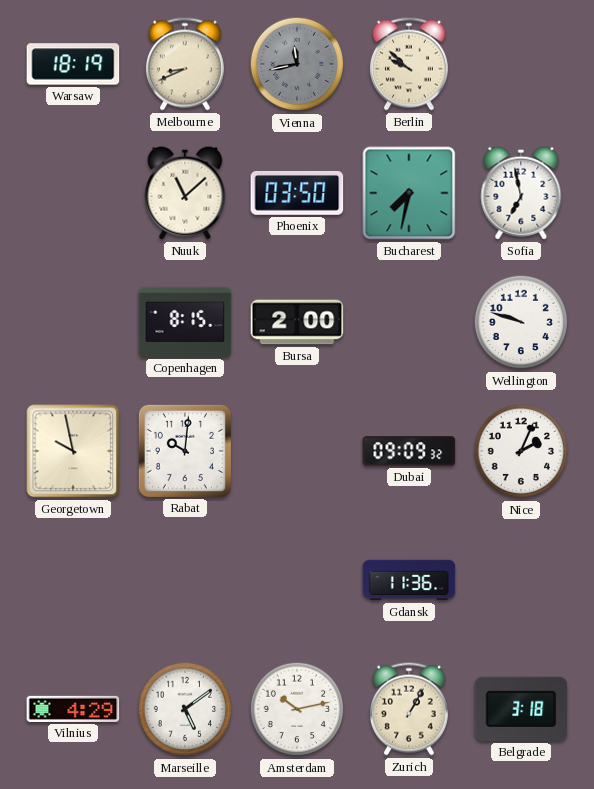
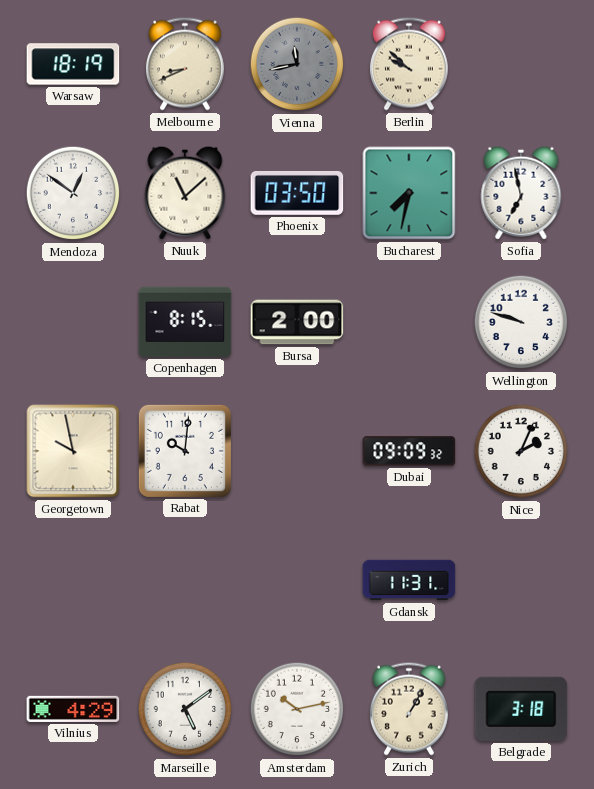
Mendoza: none -> 12:51 (73, 193)
Gdansk: 11:36 -> 11:31 (409, 580)
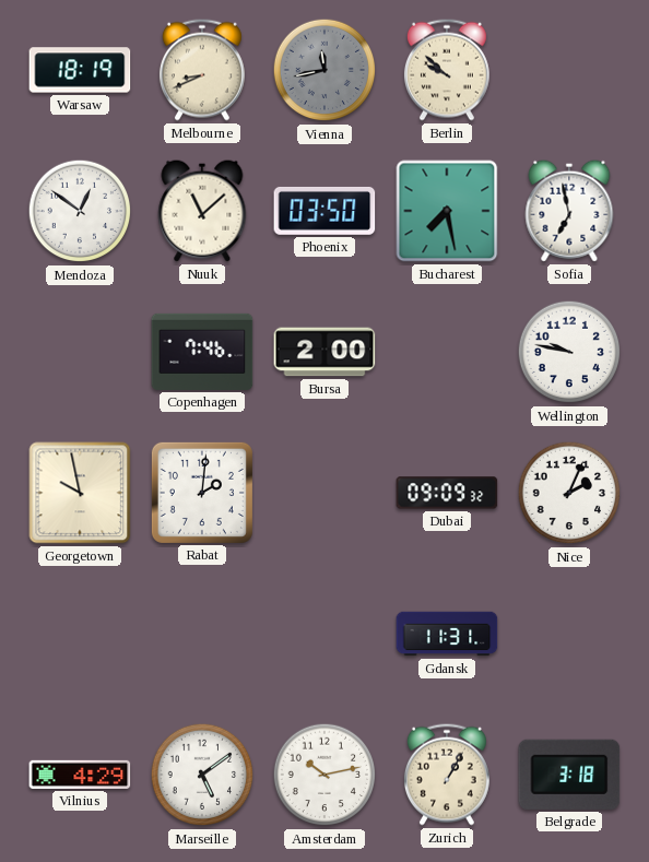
Bucharest: 7:32 -> 7:28 (447, 211)
Copenhagen: 8:15 -> 7:46 (202, 352)
Wellington: 9:48 -> 9:47 (569, 352)
Rabat: 10:01 -> 2:01 (202, 493)
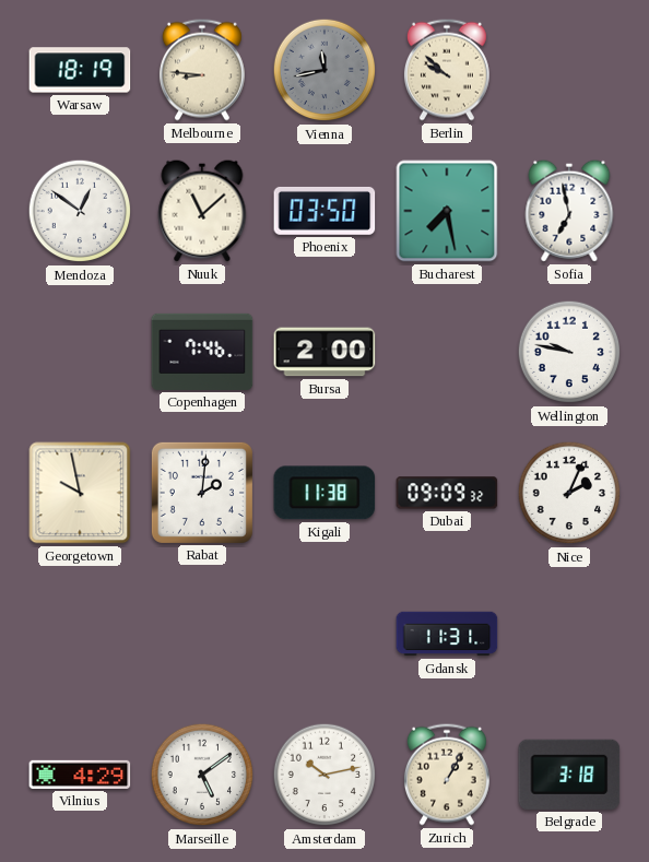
Melbourne: 8:41 -> 8:46 (202, 70)
Kigali: none -> 11:38 (324, 493)
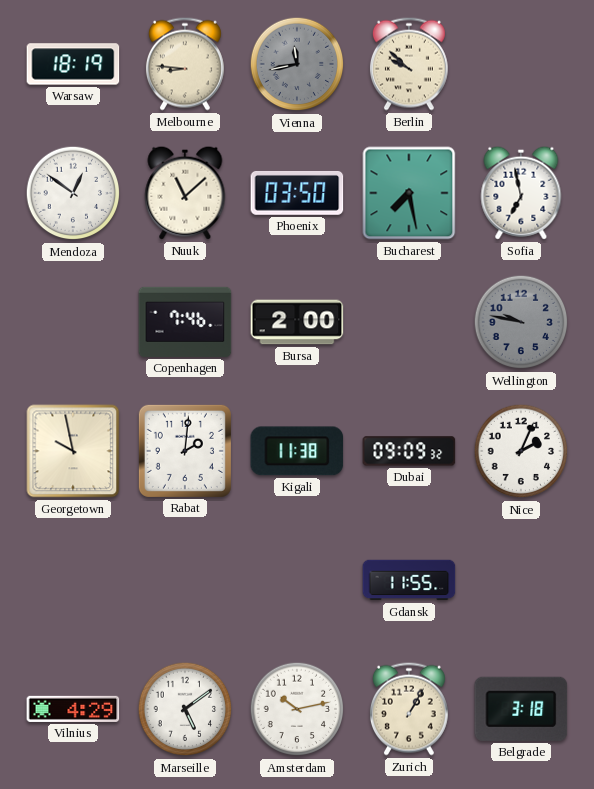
Wellington dial: white -> grey (521, 322)
Gdansk: 11:31 -> 11:55 (409, 580)
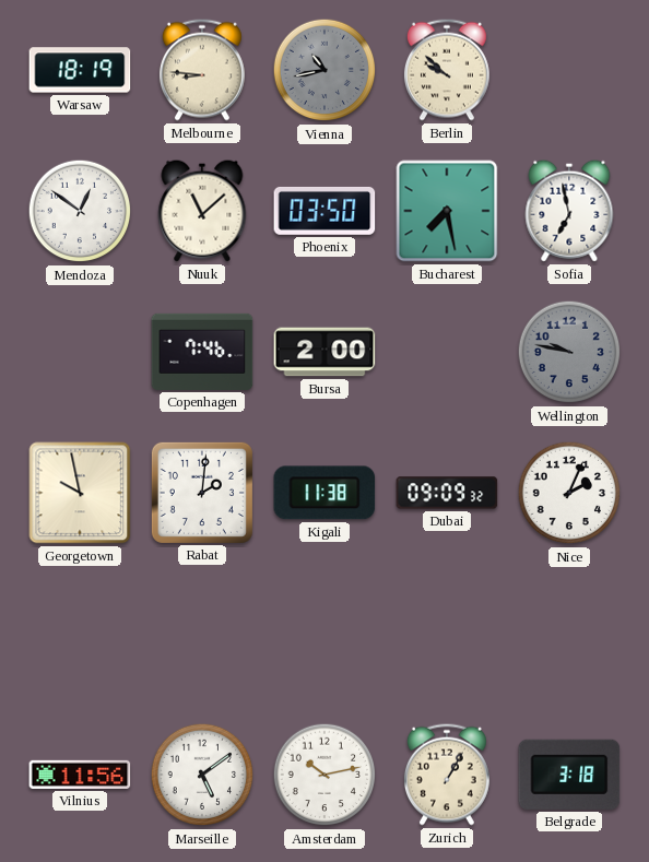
Vienna: 11:43 -> 10:43 (324, 70)
Gdansk: 11:55 -> none (409, 580)
Vilnius: 4:29 -> 11:56 (80, 775)
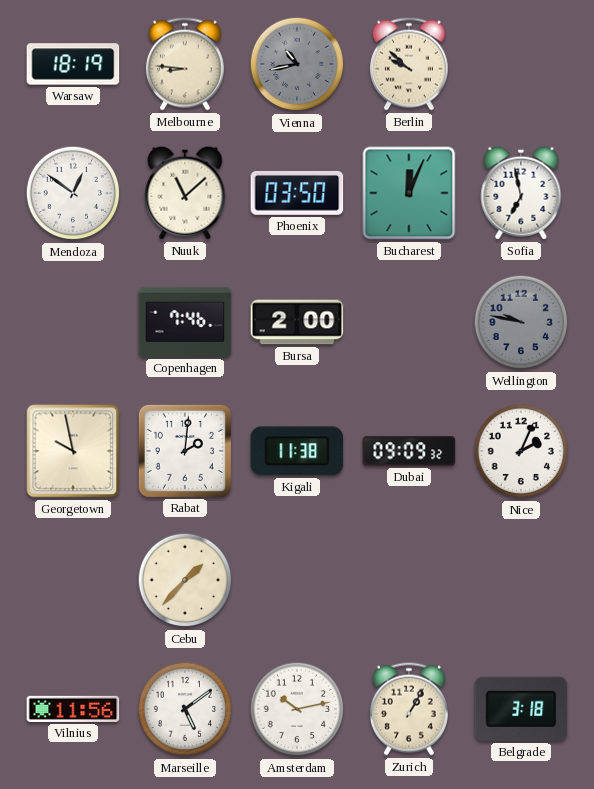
Bucharest: 7:28 -> 12:04 (409, 193)
Cebu: none -> 1:37 (185, 580)
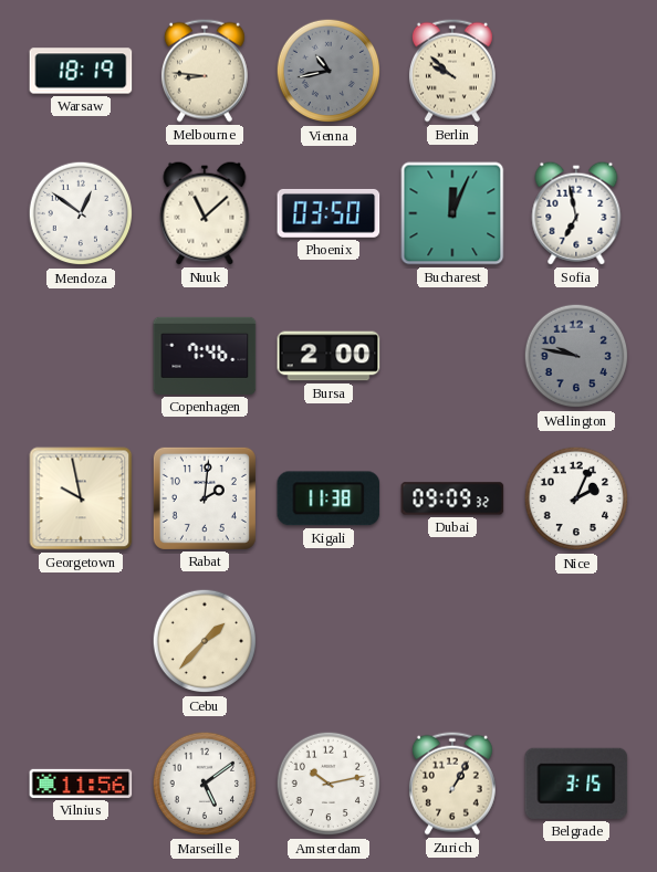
Belgrade: 3:18 -> 3:15 (576, 784)
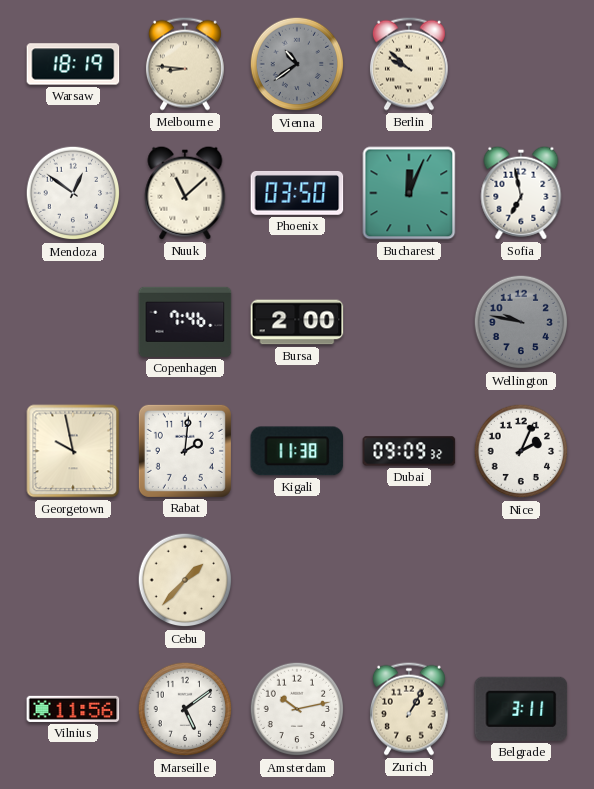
Vienna: 10:43 -> 10:39 (297, 64)
Belgrade: 3:15 -> 3:11 (521, 709)
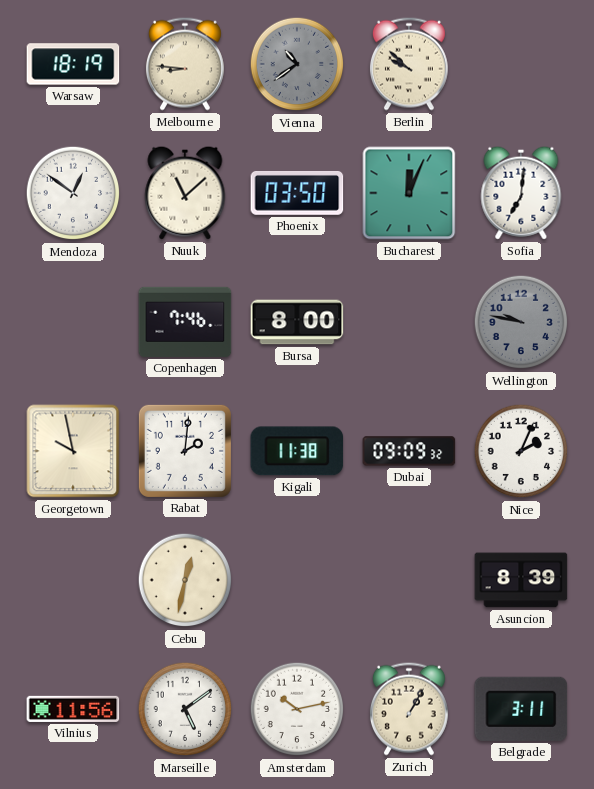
Sofia: 6:58 -> 7:01 (521, 193)
Bursa: 2:00 -> 8:00 (297, 322)
Cebu: 1:37 -> 12:32 (185, 580)
Asuncion: none -> 8:39 (521, 580)
